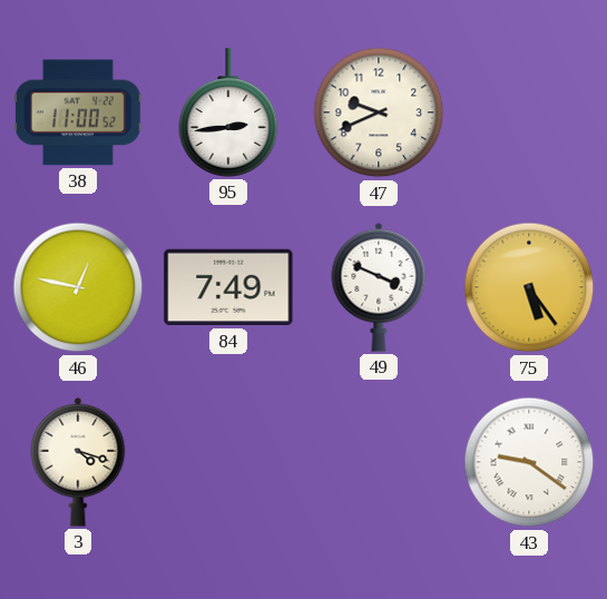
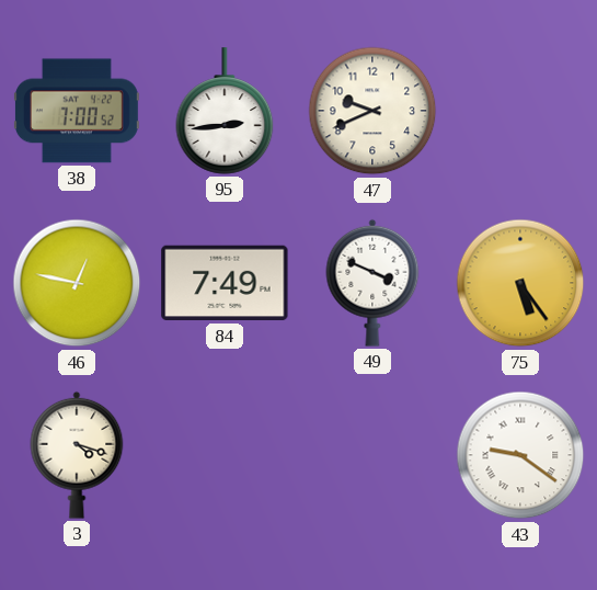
38: 11:00 -> 7:00 (77, 111)
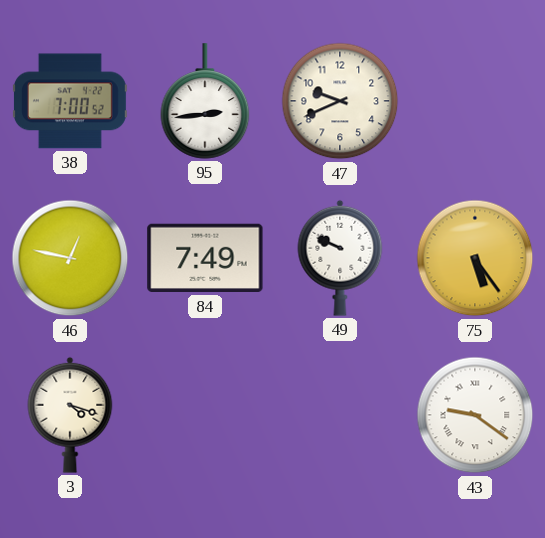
49: 3:49 -> 9:49 (340, 258)
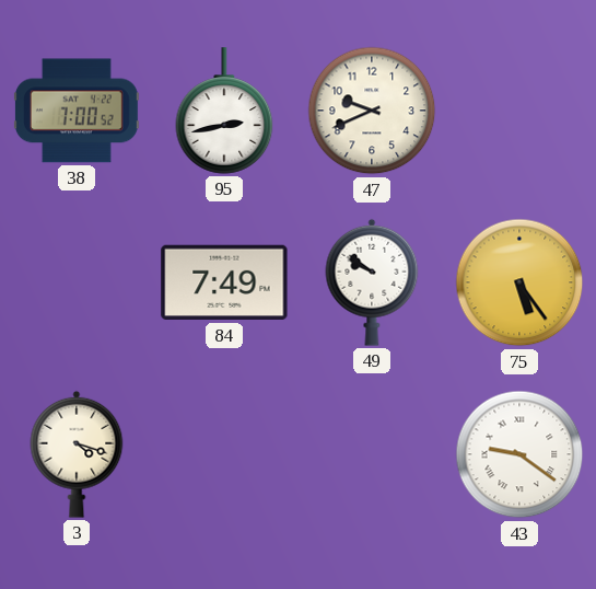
95: 2:44 -> 2:43 (224, 111)
46: 12:47 -> none (70, 258)
49: 9:49 -> 9:51 (372, 282)
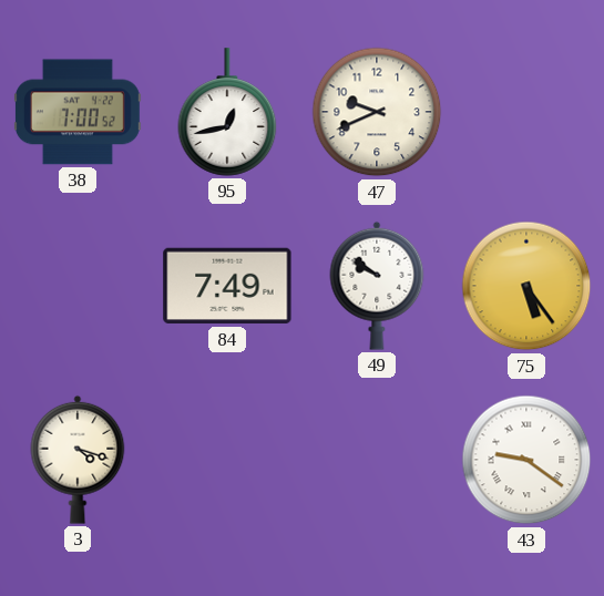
95: 2:43 -> 12:43 (227, 112)
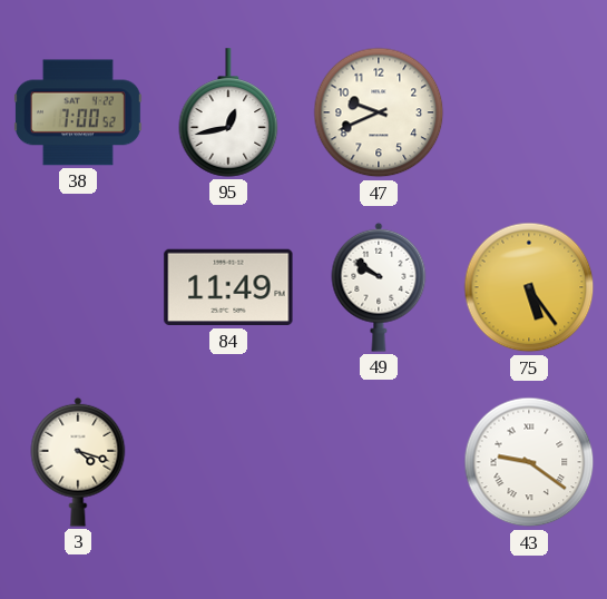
84: 7:49 -> 11:49 (228, 287)
